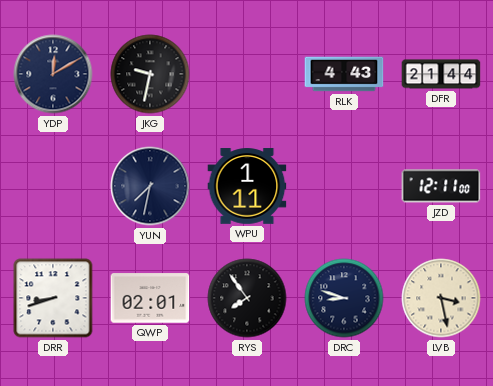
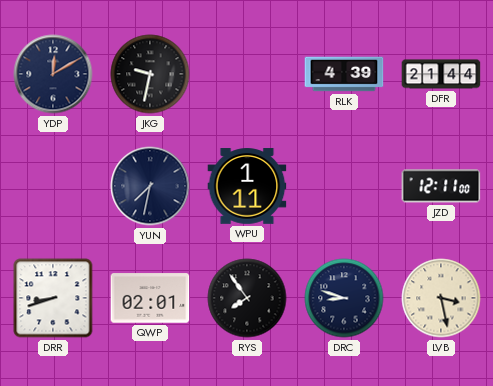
RLK: 4:43 -> 4:39 (344, 74)
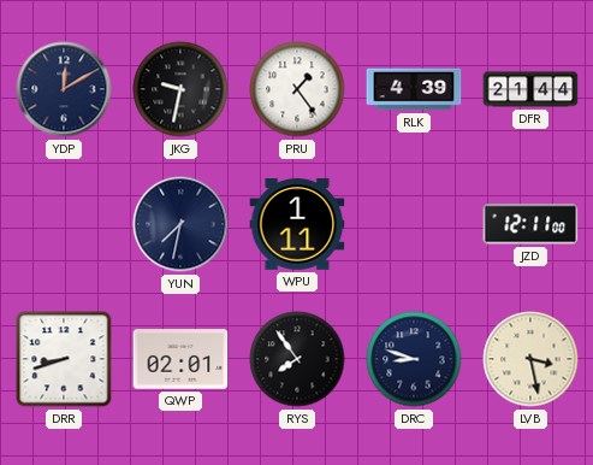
PRU: none -> 1:24 (297, 89)
